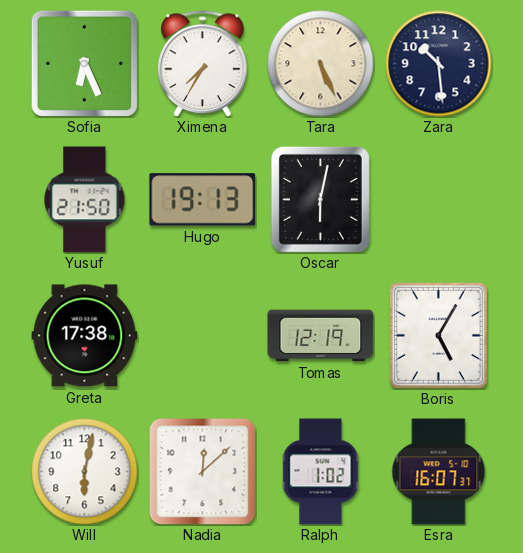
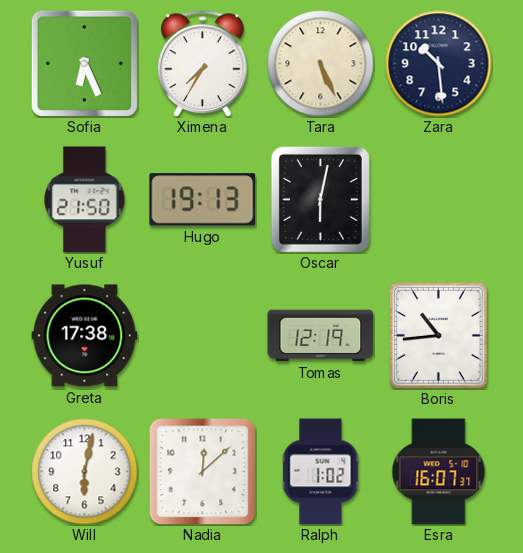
Boris: 5:05 -> 10:44 (438, 335)
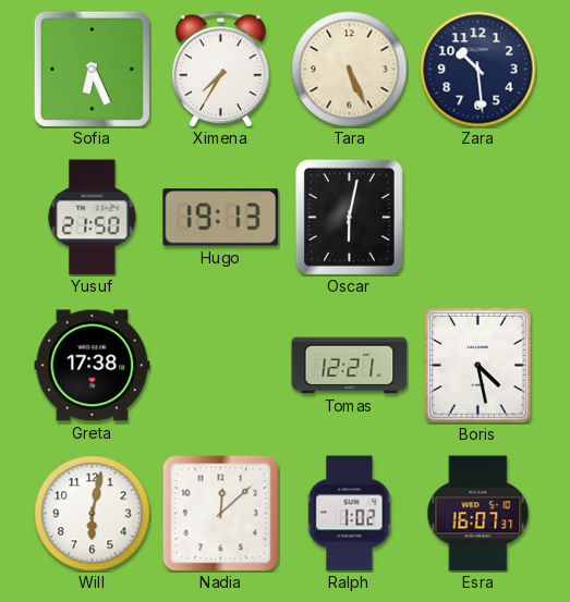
Tomas: 12:19 -> 12:21 (350, 366)
Boris: 10:44 -> 4:28 (477, 365)
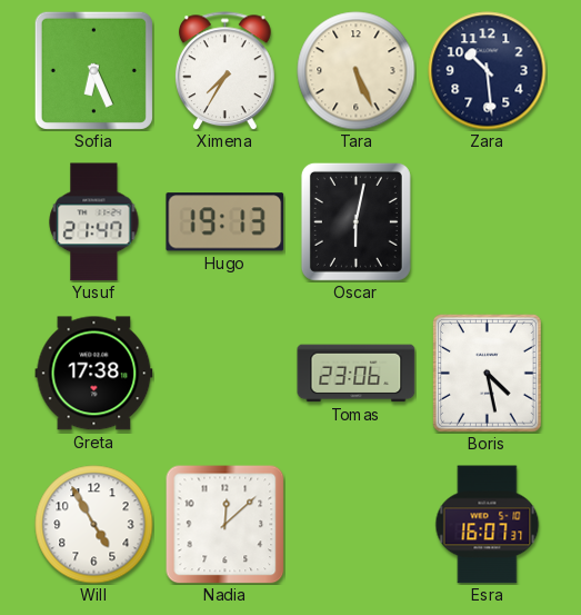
Yusuf: 21:50 -> 21:47 (94, 222)
Tomas: 12:21 -> 23:06 (357, 374)
Will: 6:02 -> 4:55 (94, 525)
Ralph: 1:02 -> none (350, 514)
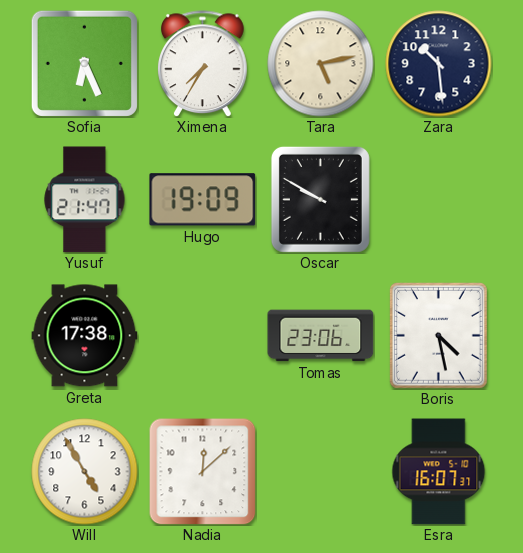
Tara: 5:26 -> 5:13 (321, 64)
Hugo: 19:13 -> 19:09 (203, 200)
Oscar: 6:02 -> 9:50 (320, 199)
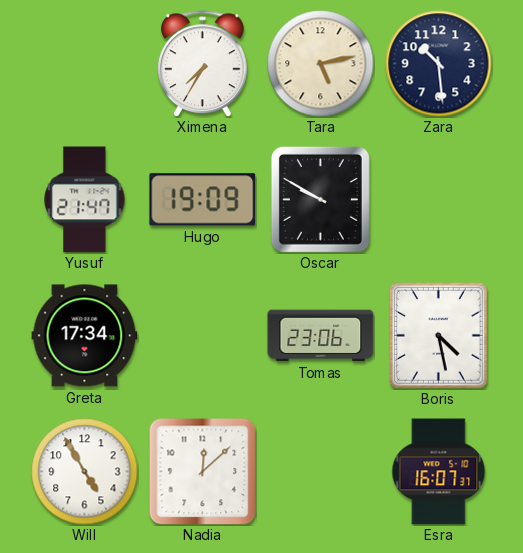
Sofia: 6:26 -> none (84, 63)
Greta: 17:38 -> 17:34 (85, 336)
